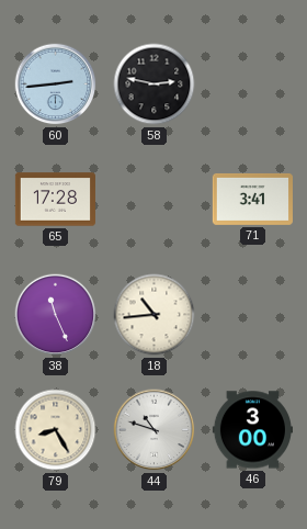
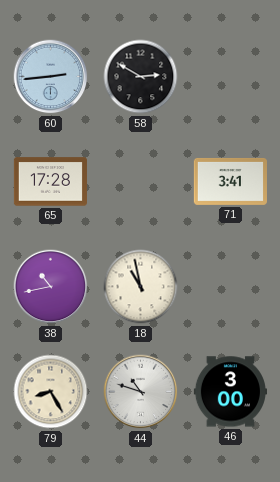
58: 2:47 -> 2:50 (141, 77)
38: 11:26 -> 10:43 (51, 287)
18: 10:44 -> 10:58 (141, 287)
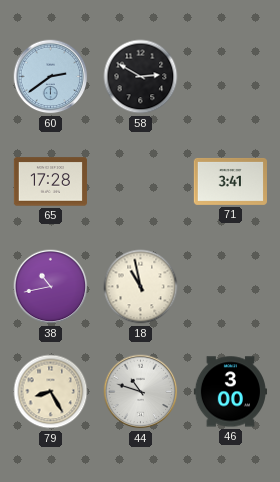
60: 2:44 -> 2:39 (51, 77)
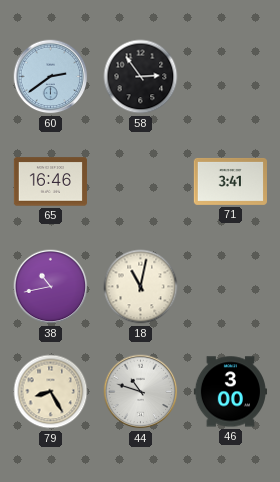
58: 2:50 -> 2:54 (141, 77)
65: 17:28 -> 16:46 (50, 182)
18: 10:58 -> 11:02 (141, 287)
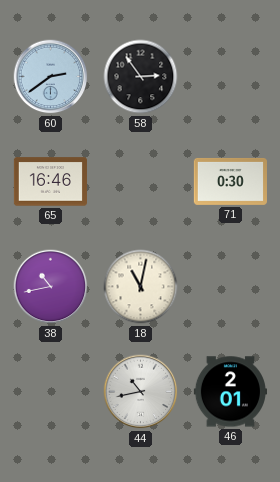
71: 3:41 -> 0:30 (230, 181)
79: 8:25 -> none (51, 392)
44: 10:48 -> 10:43 (141, 392)
46: 3:00 -> 2:01 (230, 392)
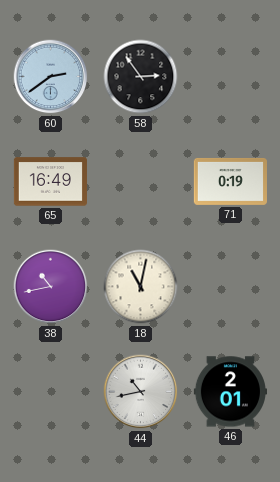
65: 16:46 -> 16:49 (50, 182)
71: 0:30 -> 0:19 (230, 181)
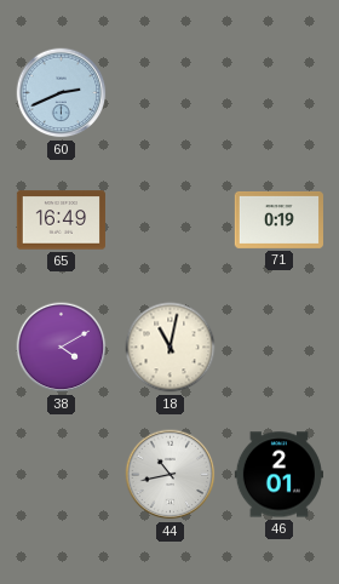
60: 2:39 -> 2:41 (62, 93)
58: 2:54 -> none (141, 77)
38: 10:43 -> 4:10 (62, 348)
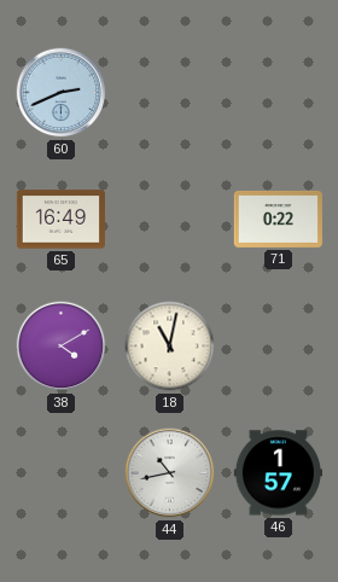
71: 0:19 -> 0:22 (278, 219)
46: 2:01 -> 1:57 (278, 473)
